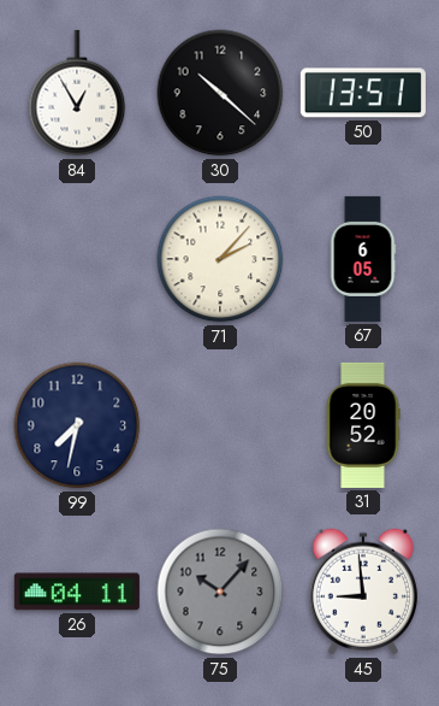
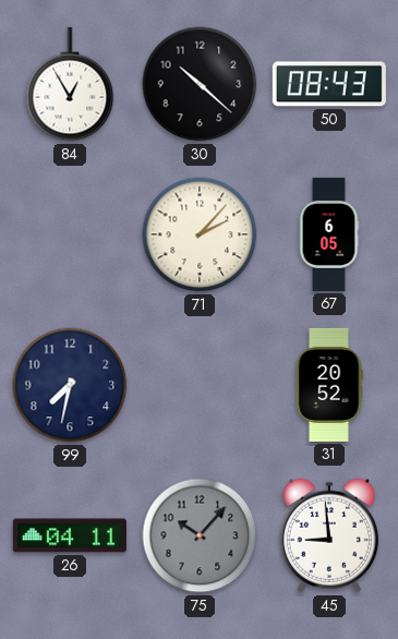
50: 13:51 -> 08:43 (329, 84)
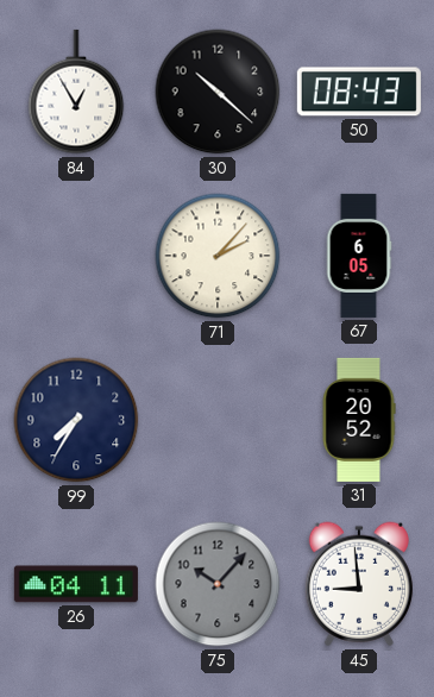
99: 7:32 -> 7:35 (76, 420)
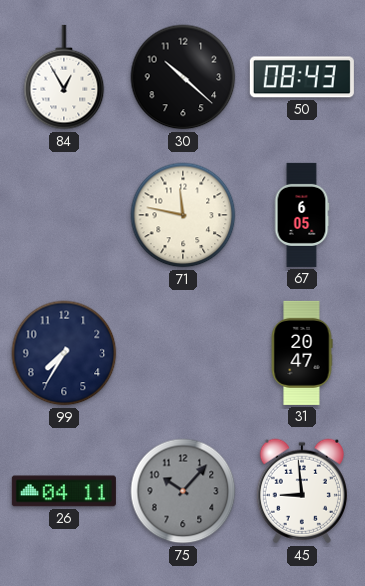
71: 2:07 -> 11:47 (183, 215)
31: 20:52 -> 20:47 (302, 353)
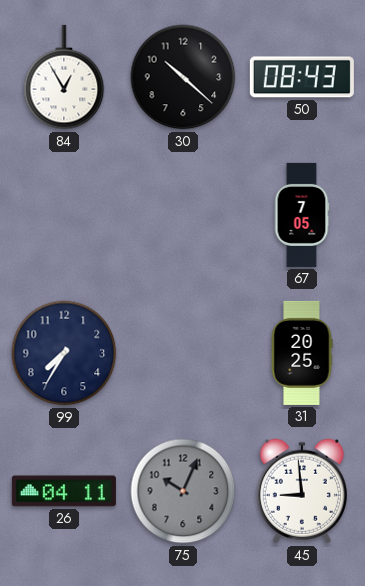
71: 11:47 -> none (183, 215)
67: 6:05 -> 7:05 (302, 215)
31: 20:47 -> 20:25 (302, 353)
75: 10:07 -> 10:04 (183, 491)
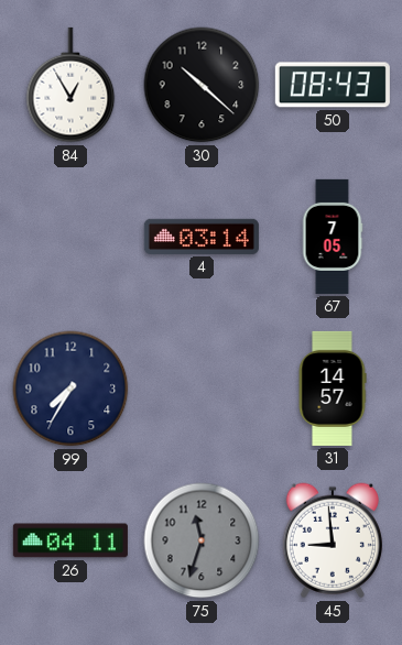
4: none -> 03:14 (202, 237)
31: 20:25 -> 14:57 (333, 389)
75: 10:04 -> 11:33 (202, 540)
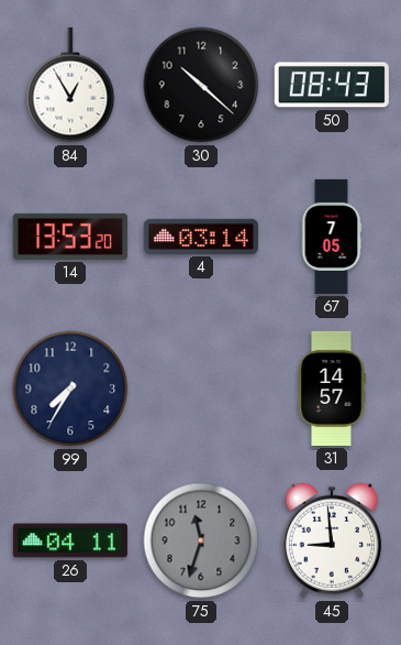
14: none -> 13:53 (70, 237)
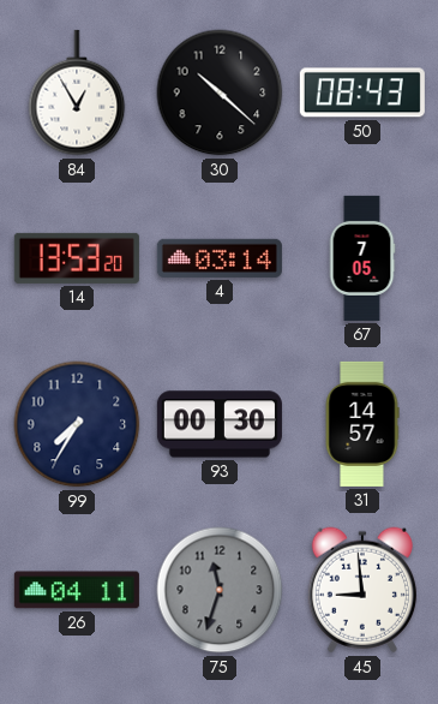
93: none -> 00:30 (220, 424)
